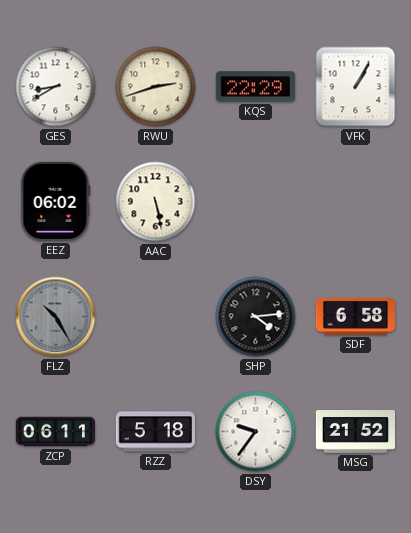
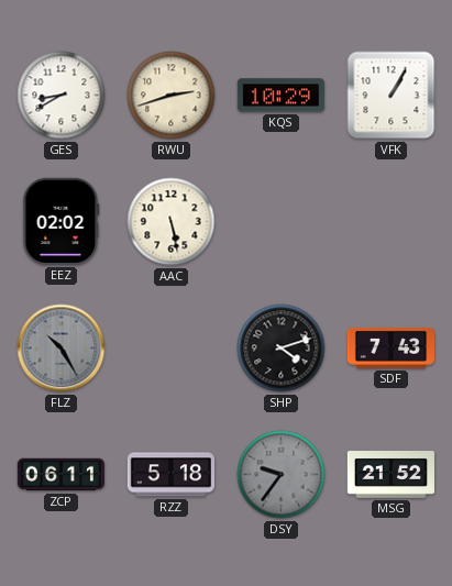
KQS: 22:29 -> 10:29 (280, 96)
EEZ: 06:02 -> 02:02 (62, 221)
SHP: 4:14 -> 4:12 (282, 349)
SDF: 6:58 -> 7:43 (390, 347)
DSY dial: white -> grey (282, 475)
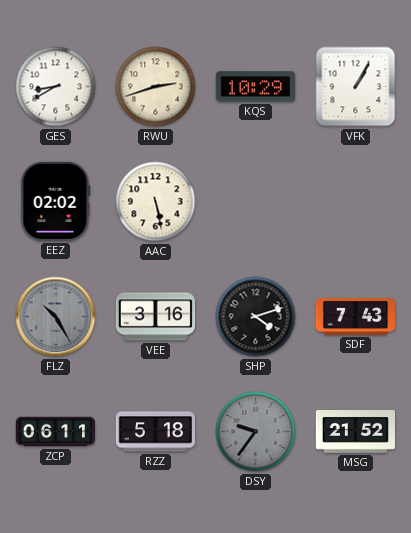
VEE: none -> 3:16 (155, 317)
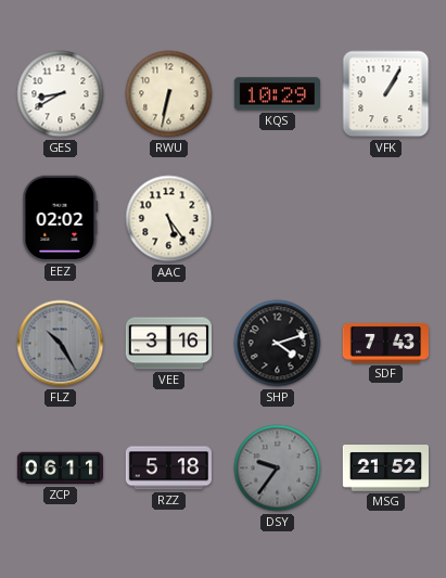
RWU: 2:42 -> 6:32 (169, 94)
AAC: 5:28 -> 5:24 (169, 219)
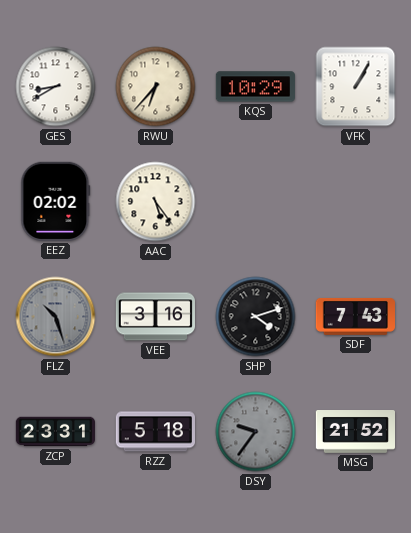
RWU: 6:32 -> 6:37 (156, 87)
FLZ: 10:25 -> 10:27 (56, 317)
ZCP: 06:11 -> 23:31 (55, 432)
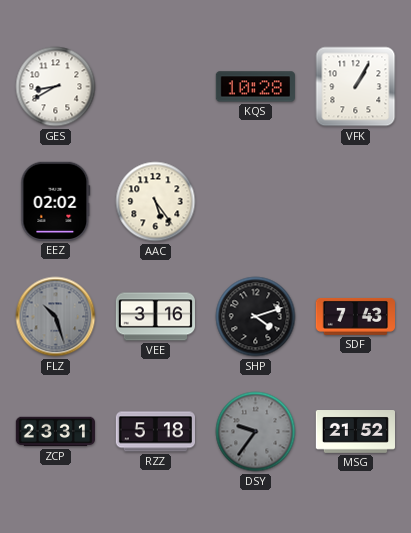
RWU: 6:37 -> none (156, 87)
KQS: 10:29 -> 10:28 (255, 87)
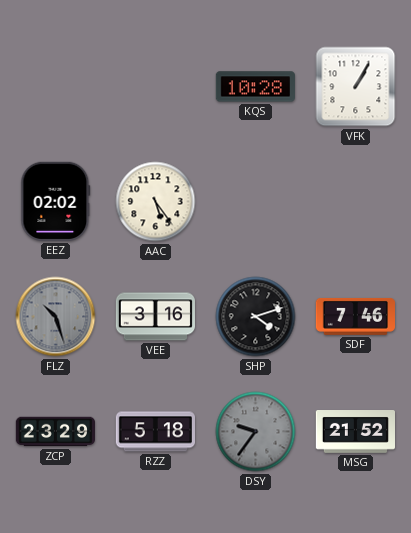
GES: 8:40 -> none (56, 87)
SDF: 7:43 -> 7:46 (355, 316)
ZCP: 23:31 -> 23:29 (55, 432)
